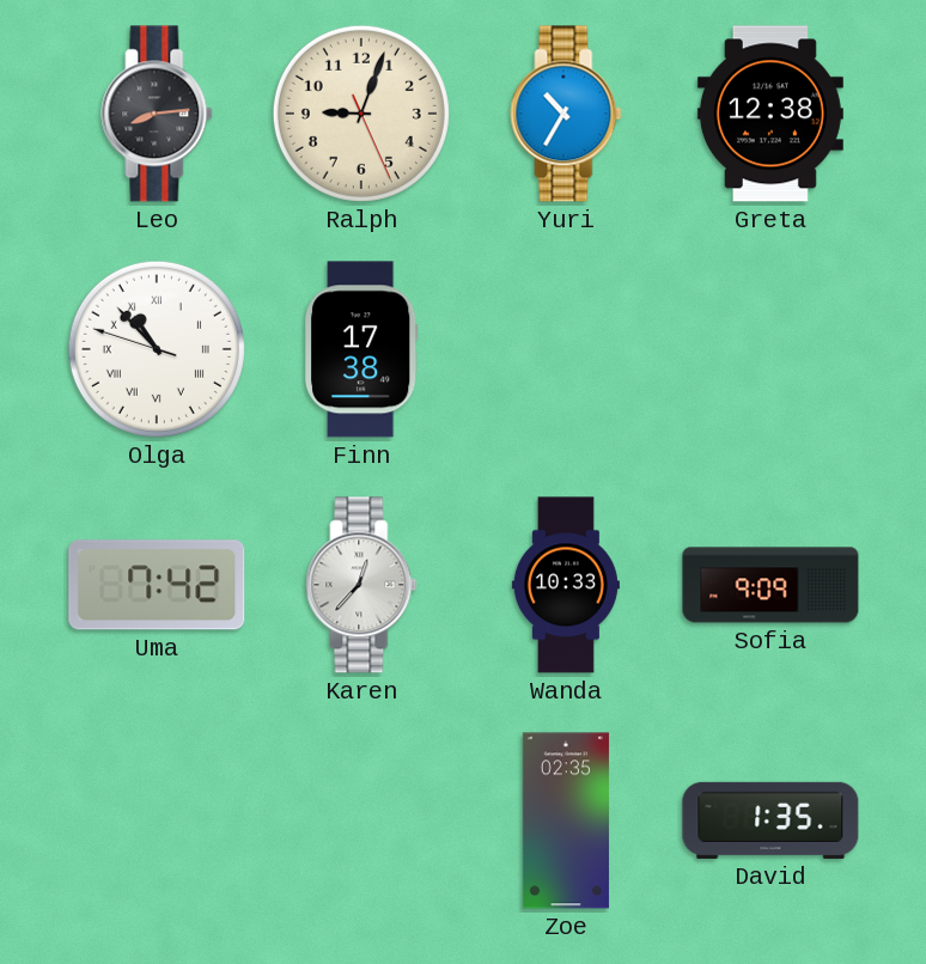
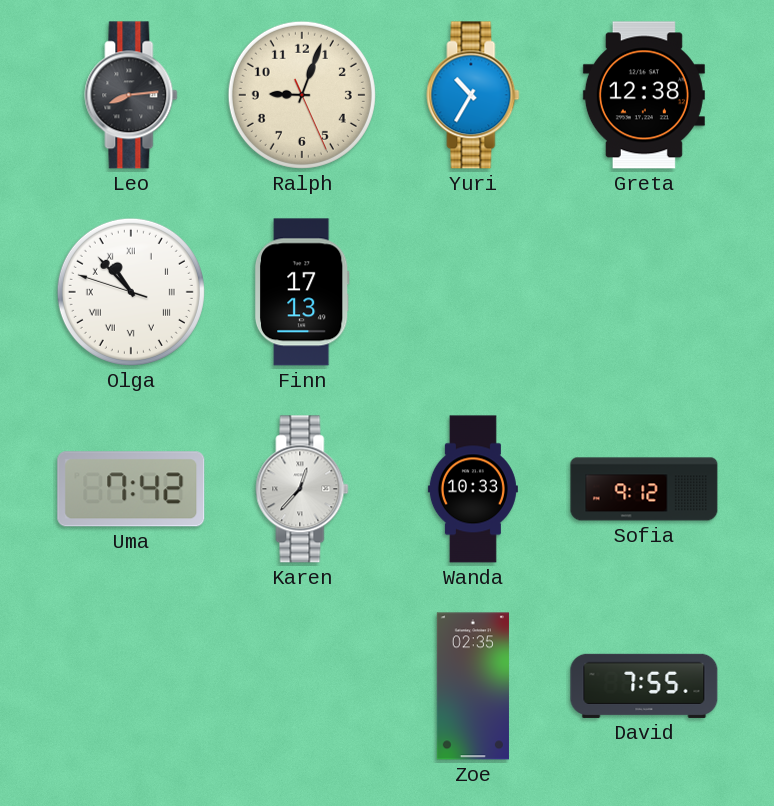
Finn: 17:38 -> 17:13 (302, 292)
Sofia: 9:09 -> 9:12 (644, 489)
David: 1:35 -> 7:55 (644, 686)
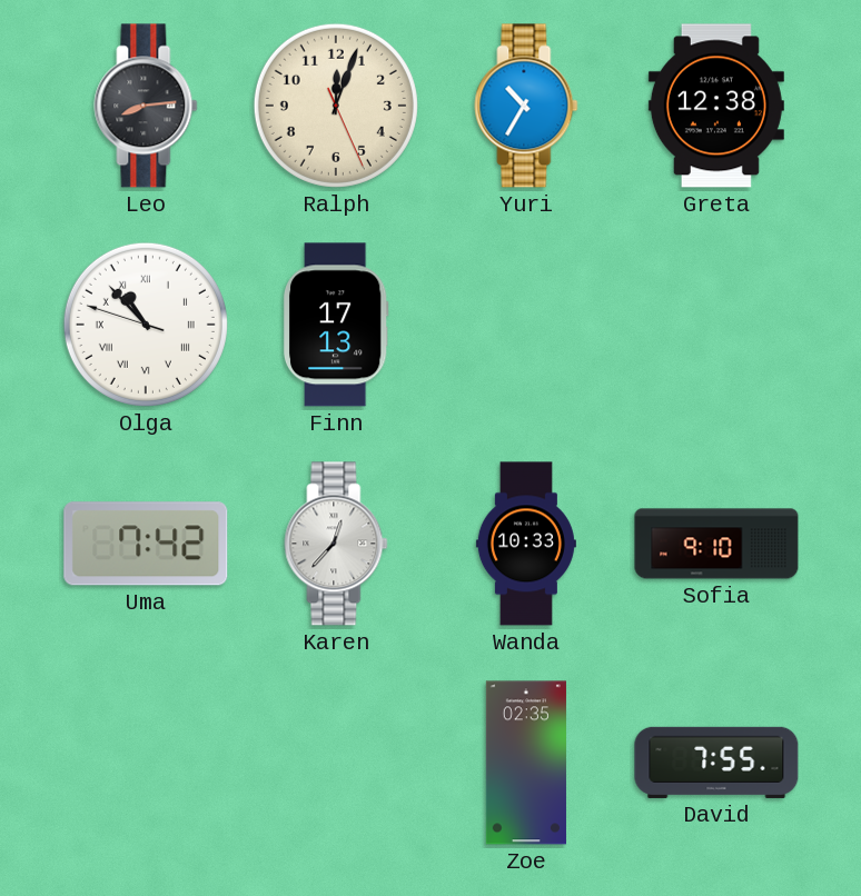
Ralph: 9:03 -> 12:03 (336, 106)
Sofia: 9:12 -> 9:10 (716, 544)
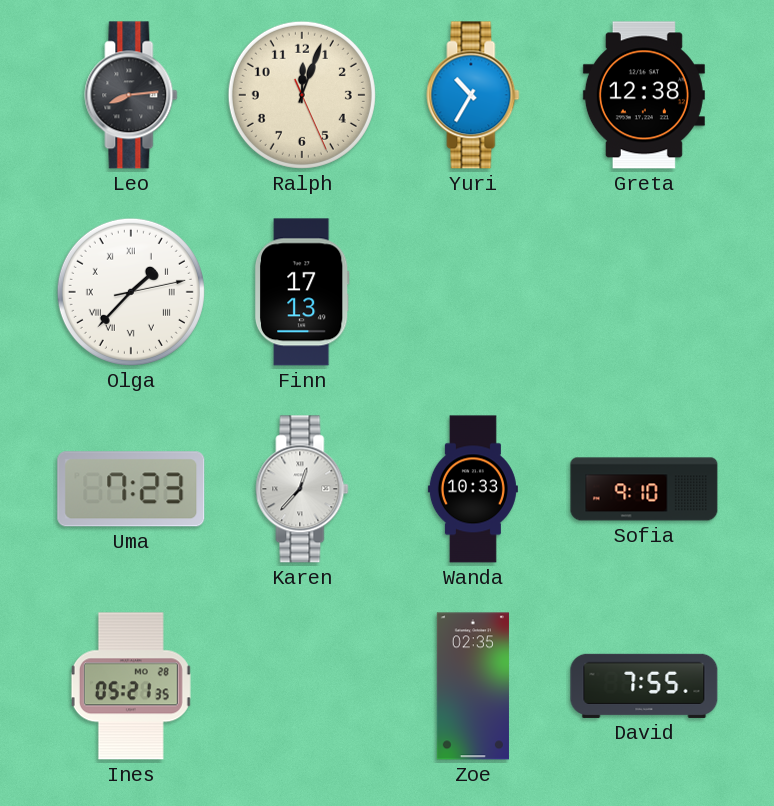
Olga: 10:52 -> 1:37 (131, 292)
Uma: 7:42 -> 7:23 (131, 489)
Ines: none -> 05:21 (131, 686)
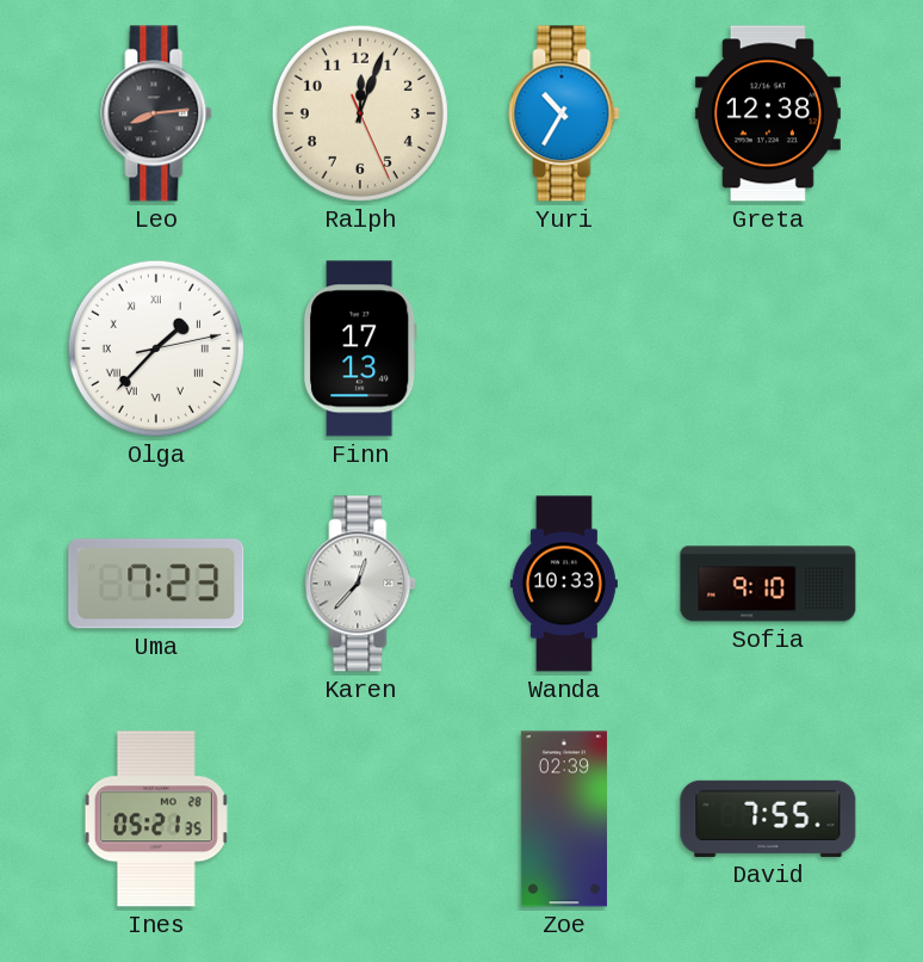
Zoe: 02:35 -> 02:39 (564, 819)
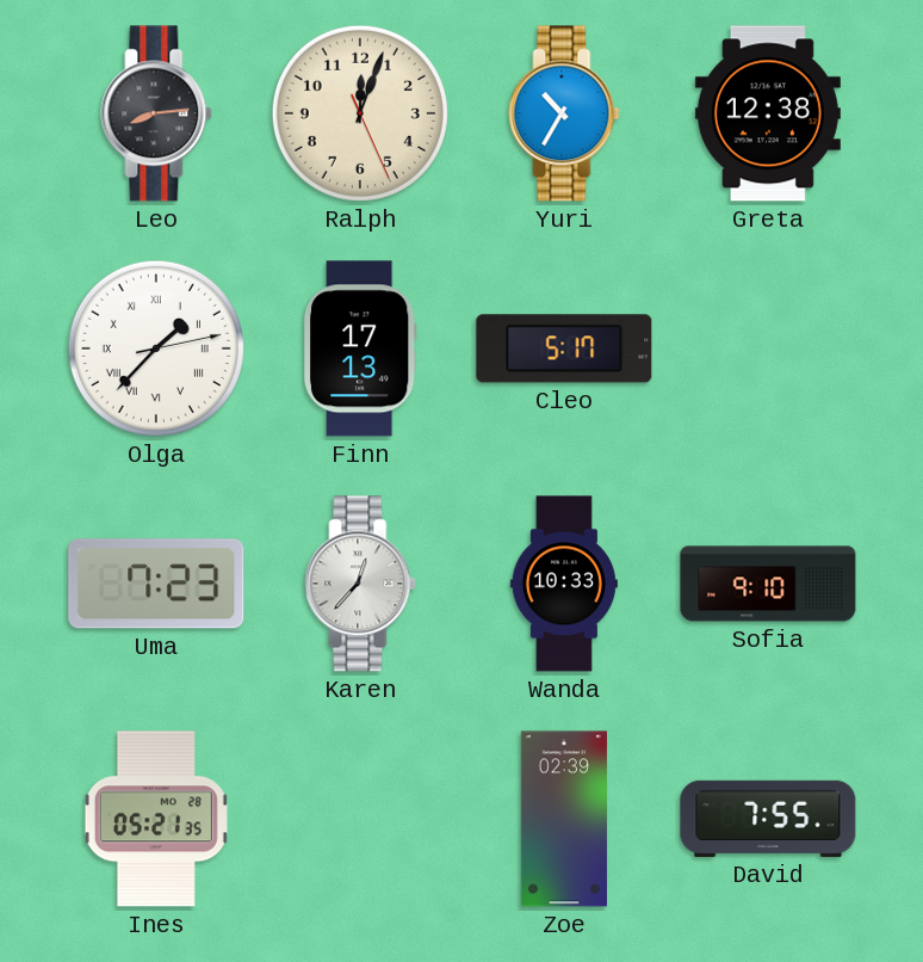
Cleo: none -> 5:17 (564, 349)
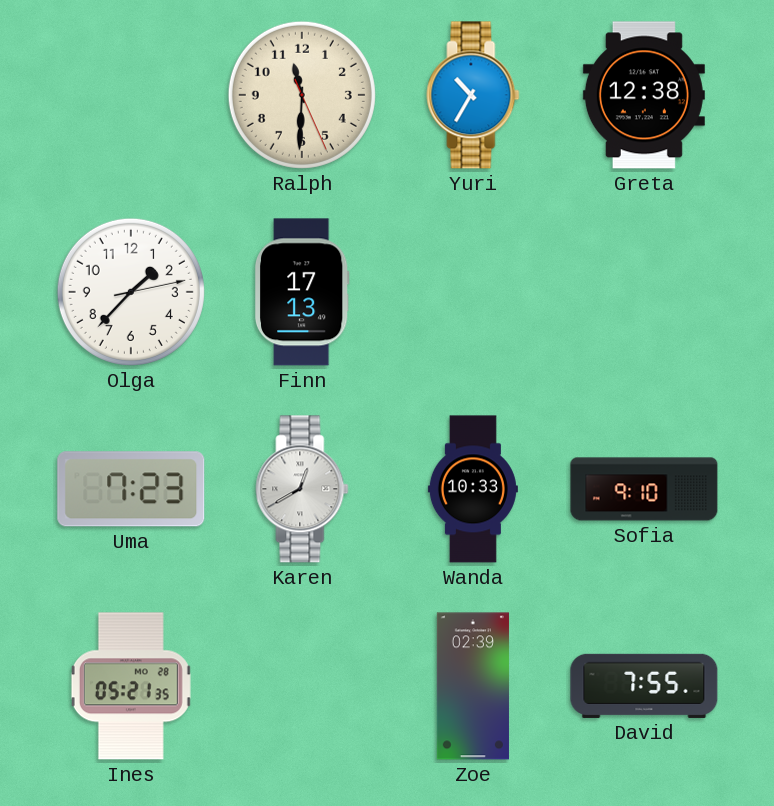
Leo: 8:14 -> none (156, 113)
Ralph: 12:03 -> 11:30 (302, 95)
Olga numerals: Roman -> Arabic (131, 292)
Cleo: 5:17 -> none (564, 349)
Karen: 12:37 -> 12:40 (302, 489)
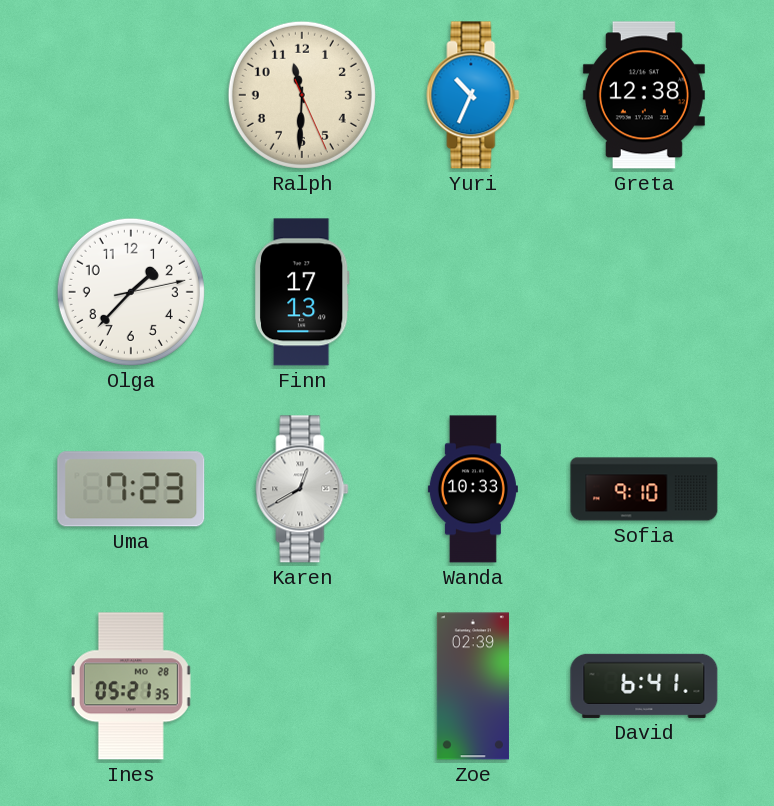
Yuri: 10:35 -> 10:34 (473, 95)
David: 7:55 -> 6:41 (644, 686)
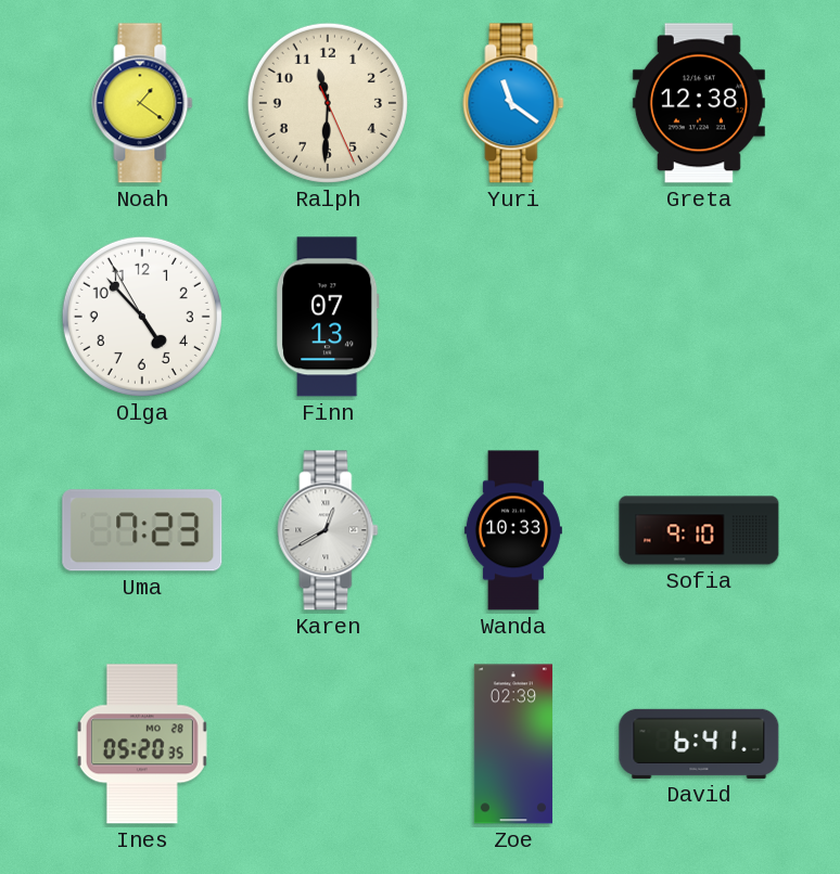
Noah: none -> 1:21 (142, 103)
Yuri: 10:34 -> 11:21 (513, 103)
Olga: 1:37 -> 4:52 (142, 317)
Finn: 17:13 -> 07:13 (328, 317)
Ines: 05:21 -> 05:20 (142, 744)
